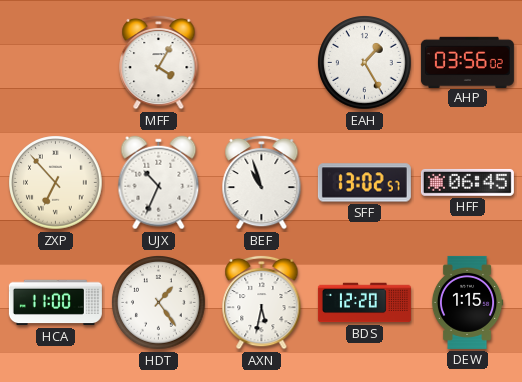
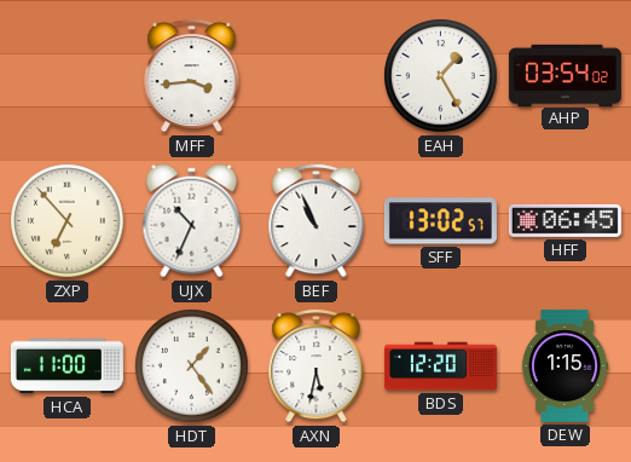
MFF: 4:05 -> 3:44 (192, 75)
AHP: 03:56 -> 03:54 (565, 75)
BEF: 10:57 -> 10:56 (317, 220)
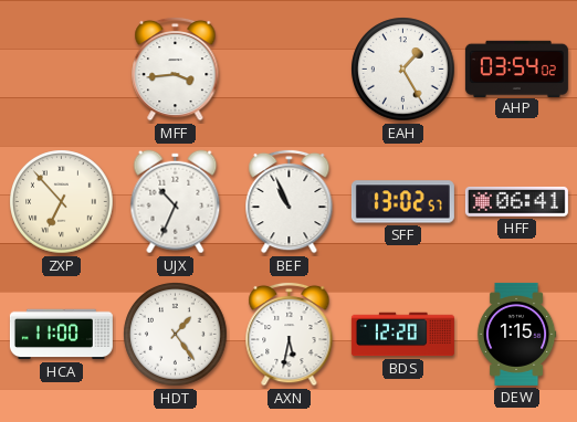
HFF: 06:45 -> 06:41 (516, 201)
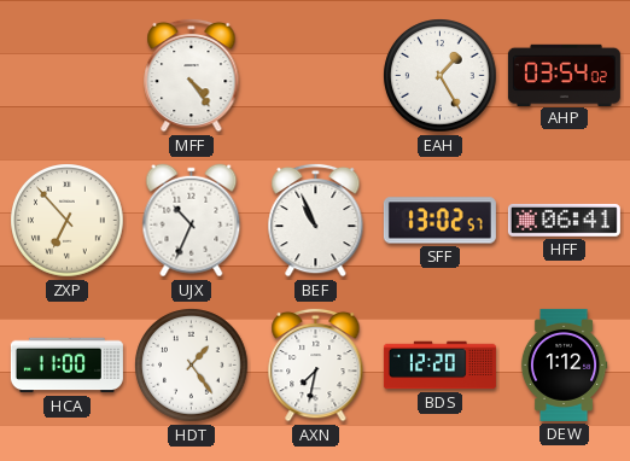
MFF: 3:44 -> 4:24 (192, 75)
AXN: 5:32 -> 7:32 (316, 364)
DEW: 1:15 -> 1:12 (564, 364)
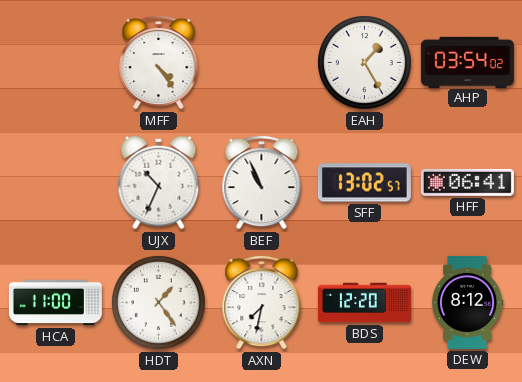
ZXP: 6:53 -> none (68, 221)
DEW: 1:12 -> 8:12 (467, 302)
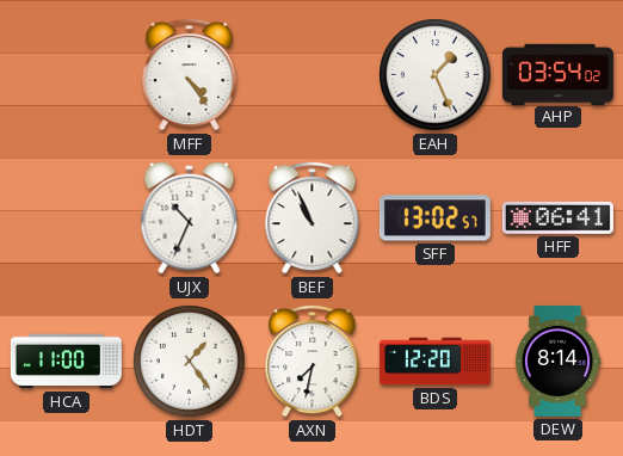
EAH: 1:25 -> 1:26 (436, 75)
DEW: 8:12 -> 8:14 (557, 361)
